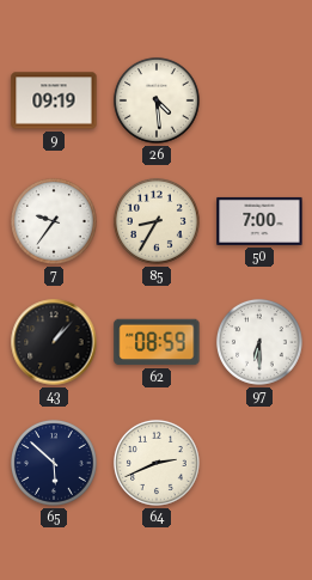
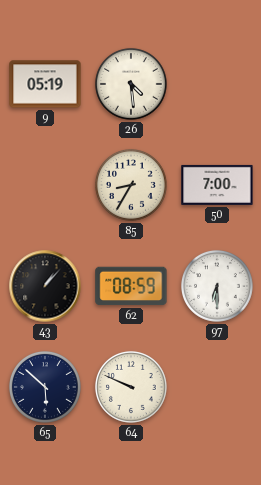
9: 09:19 -> 05:19 (45, 84)
7: 9:36 -> none (54, 221)
64: 2:41 -> 9:49 (131, 387)
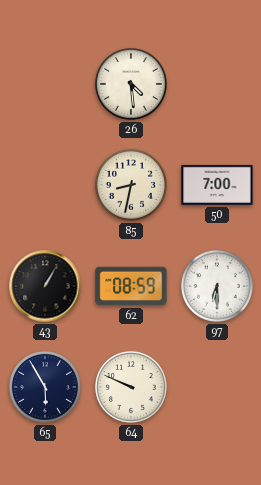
9: 05:19 -> none (45, 84)
85: 8:35 -> 8:32 (131, 185)
43: 1:07 -> 1:05 (45, 286)
65: 5:52 -> 5:55 (45, 387)
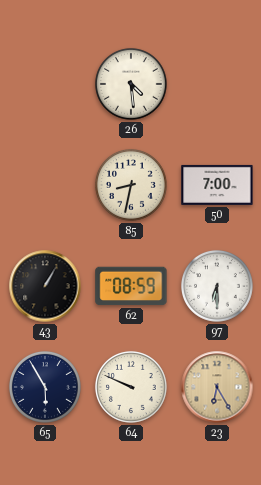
23: none -> 6:25 (217, 387)
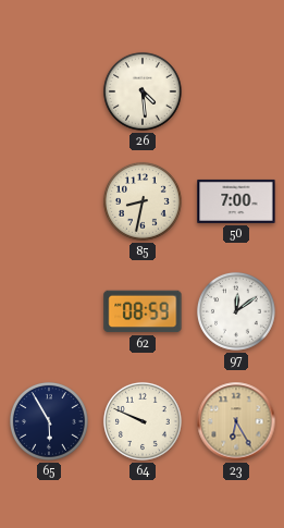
43: 1:05 -> none (45, 286)
97: 6:30 -> 12:09 (236, 311)
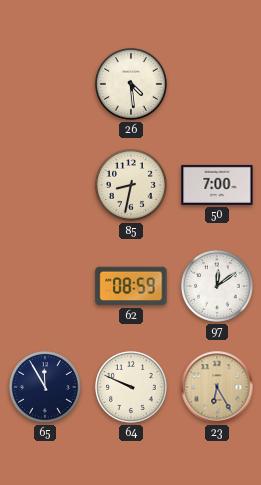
65: 5:55 -> 11:55 (45, 387)
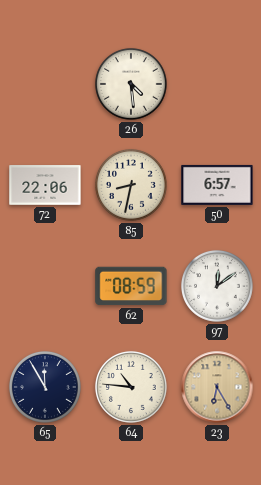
72: none -> 22:06 (45, 185)
50: 7:00 -> 6:57 (217, 185)
64: 9:49 -> 10:46 (131, 387)
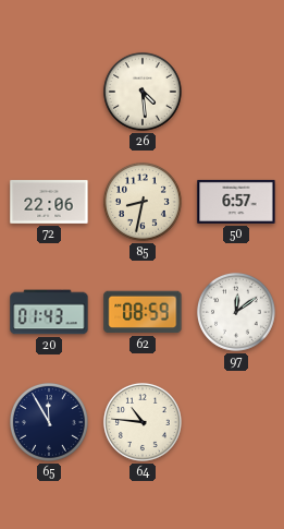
20: none -> 01:43 (49, 312)
23: 6:25 -> none (217, 387)
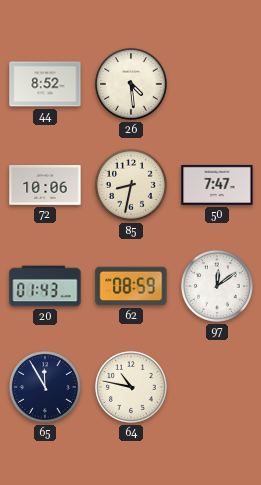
44: none -> 8:52 (45, 84)
72: 22:06 -> 10:06 (45, 185)
50: 6:57 -> 7:47 (217, 185)
64: 10:46 -> 10:47 (131, 387)
